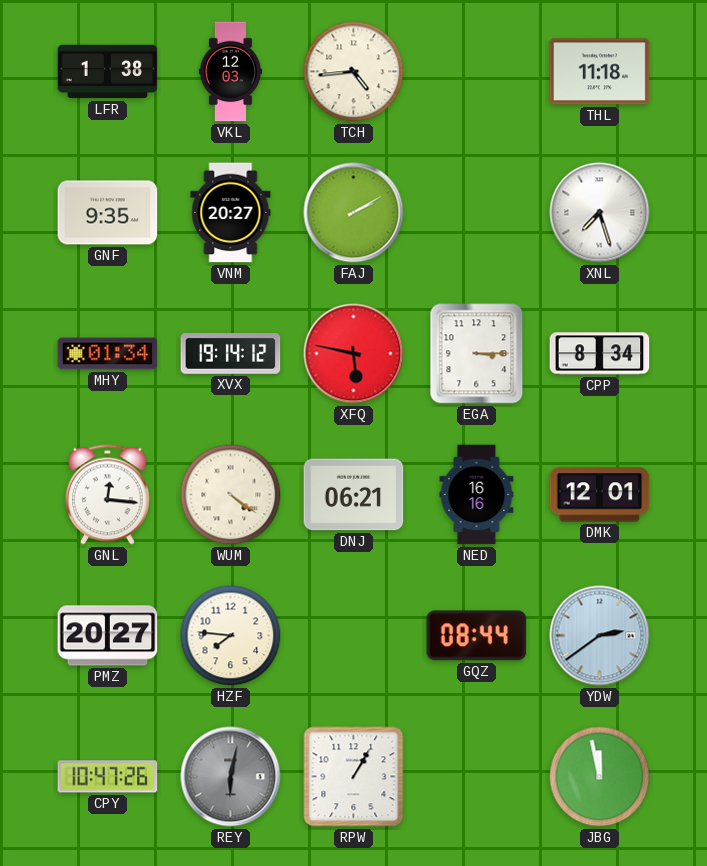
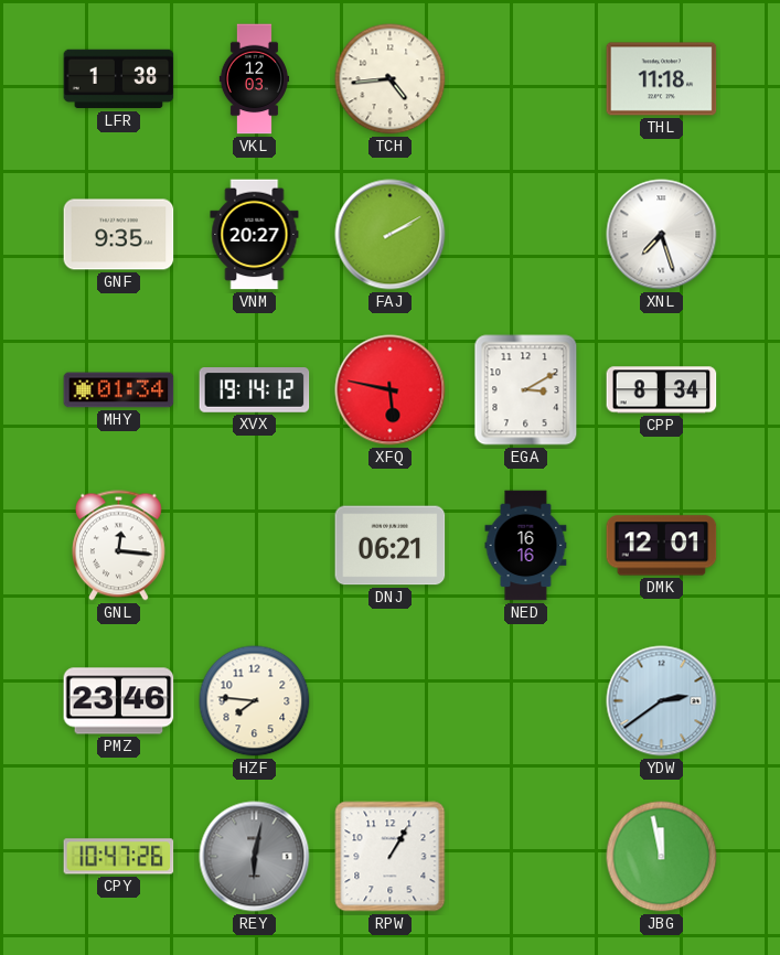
EGA: 3:15 -> 3:10 (526, 390)
WUM: 4:21 -> none (231, 495)
PMZ: 20:27 -> 23:46 (119, 701)
GQZ: 08:44 -> none (477, 636)
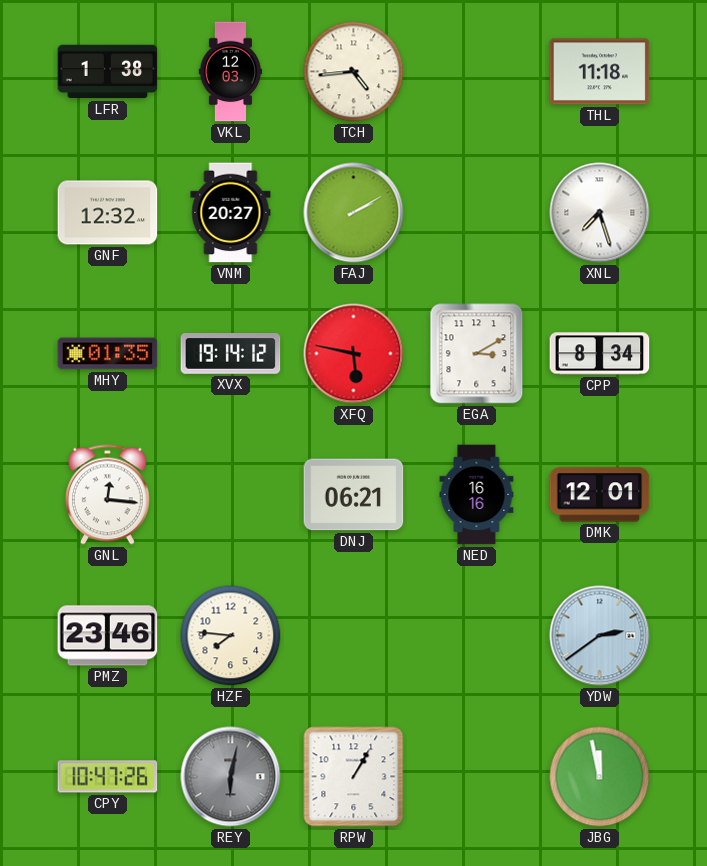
GNF: 9:35 -> 12:32 (108, 213)
MHY: 01:34 -> 01:35 (108, 354)
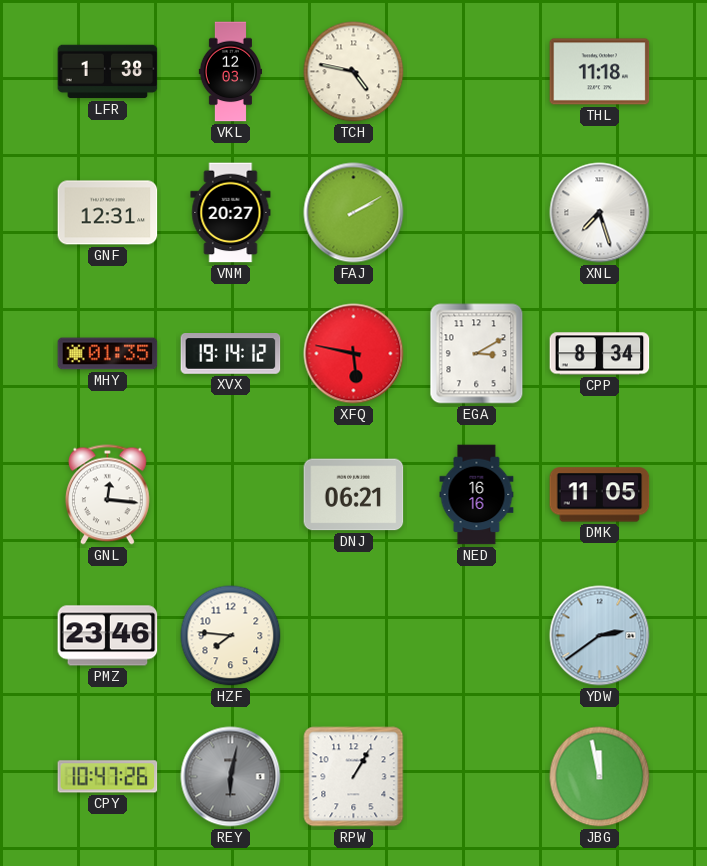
TCH: 4:44 -> 4:47 (354, 72)
GNF: 12:32 -> 12:31 (108, 213)
DMK: 12:01 -> 11:05 (600, 495)
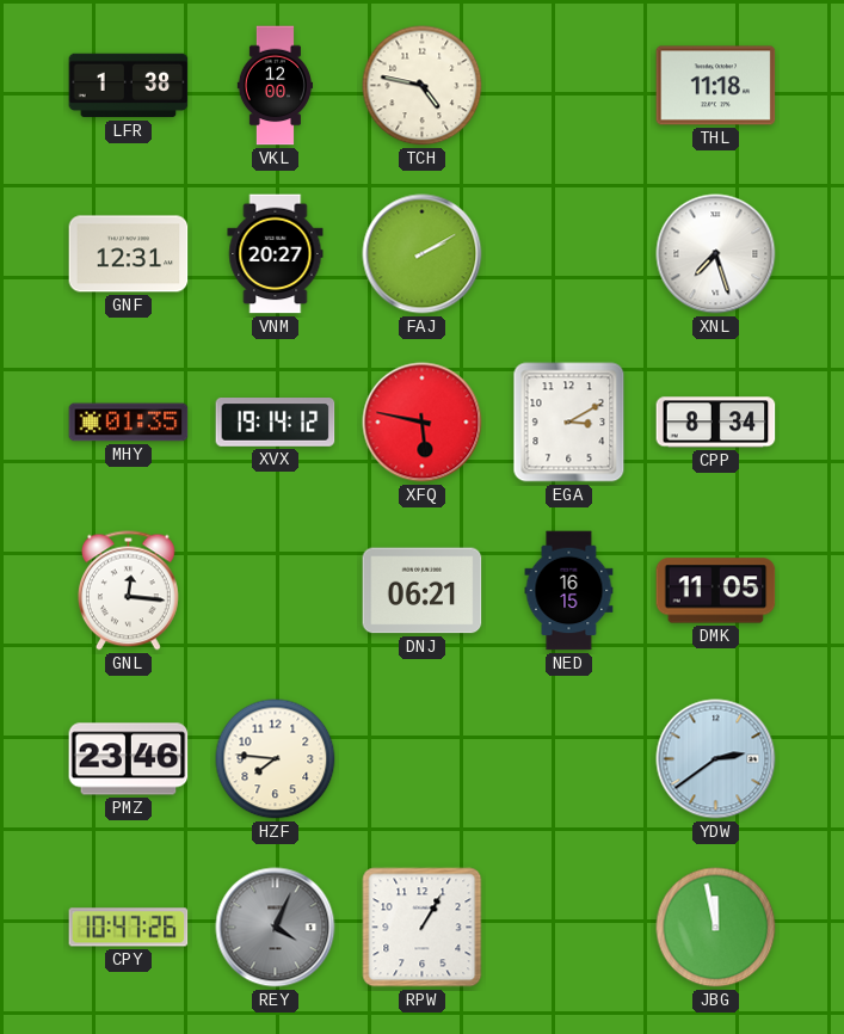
VKL: 12:03 -> 12:00 (275, 86)
NED: 16:16 -> 16:15 (569, 591)
REY: 6:02 -> 4:04 (276, 928)
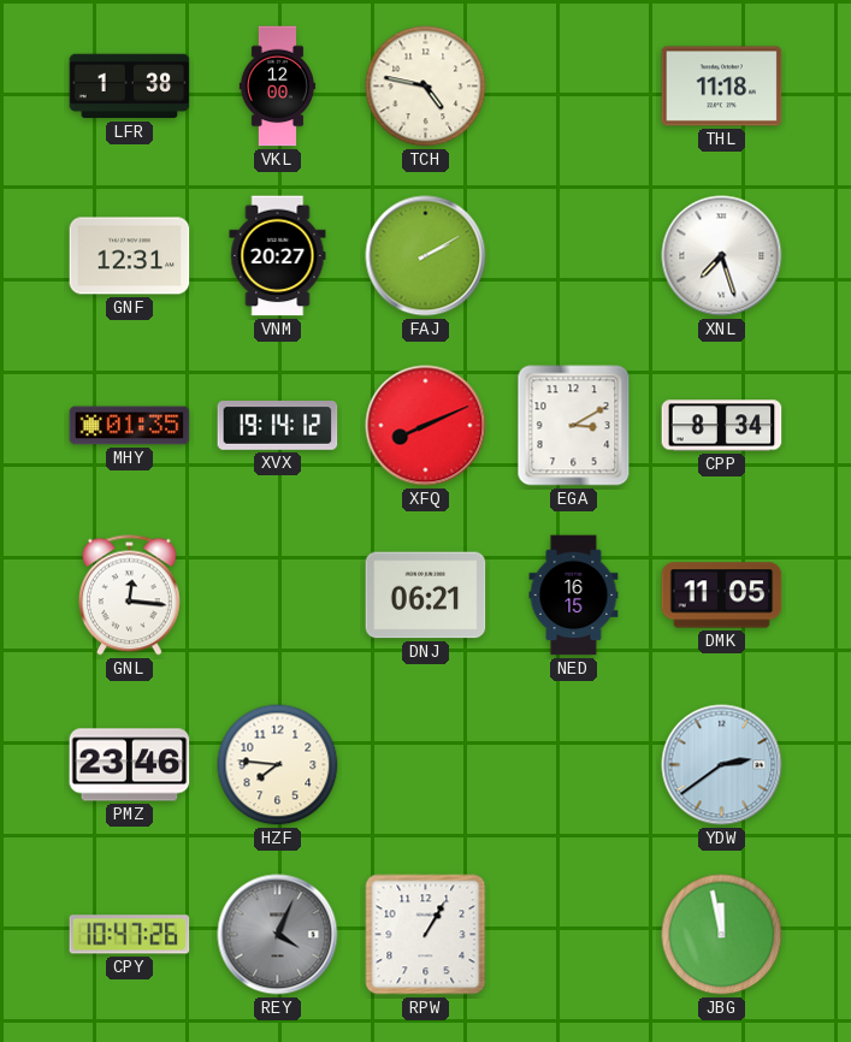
XFQ: 5:47 -> 8:11 (426, 426)
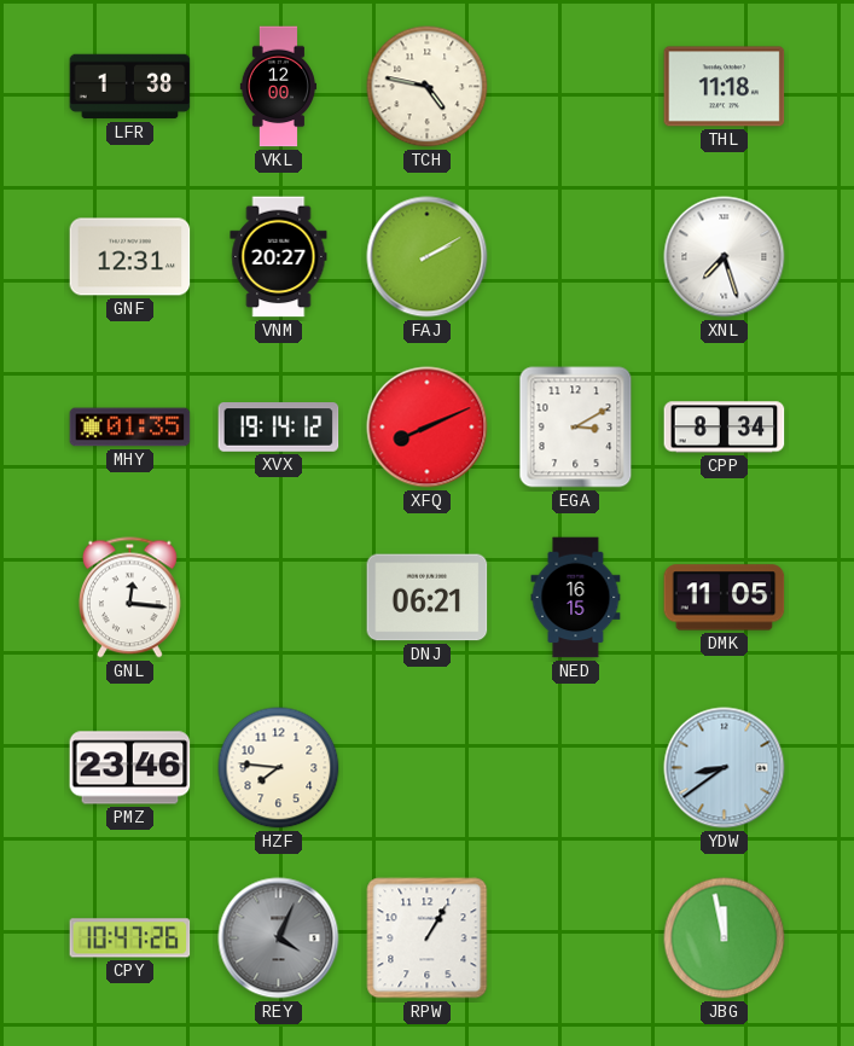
YDW: 2:39 -> 8:39 (725, 768)
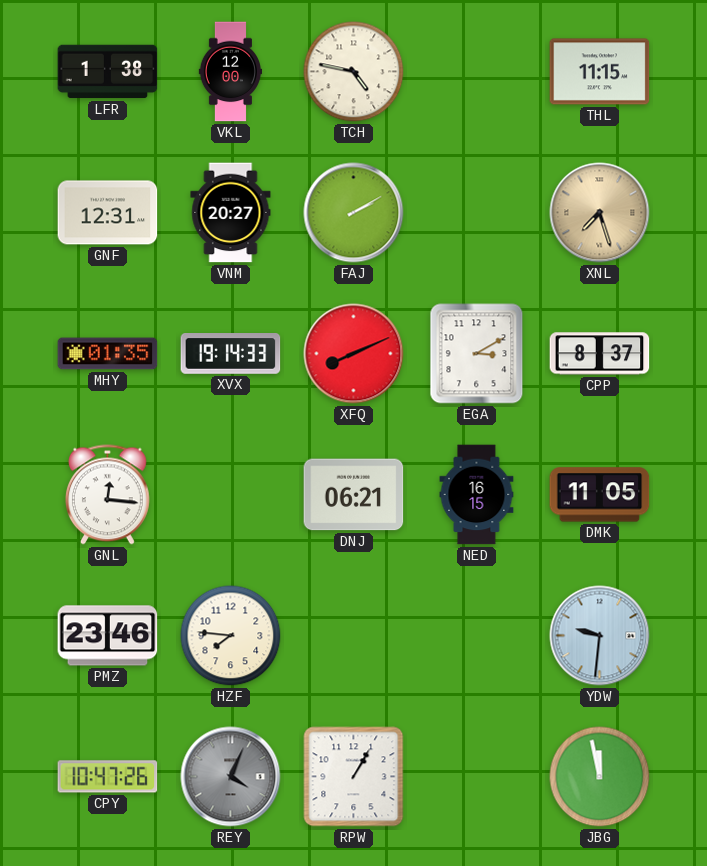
THL: 11:18 -> 11:15 (600, 72)
XNL dial: white -> champagne (600, 213)
XVX: 19:14:12 -> 19:14:33 (231, 354)
CPP: 8:34 -> 8:37 (600, 354)
YDW: 8:39 -> 9:31 (600, 636)
